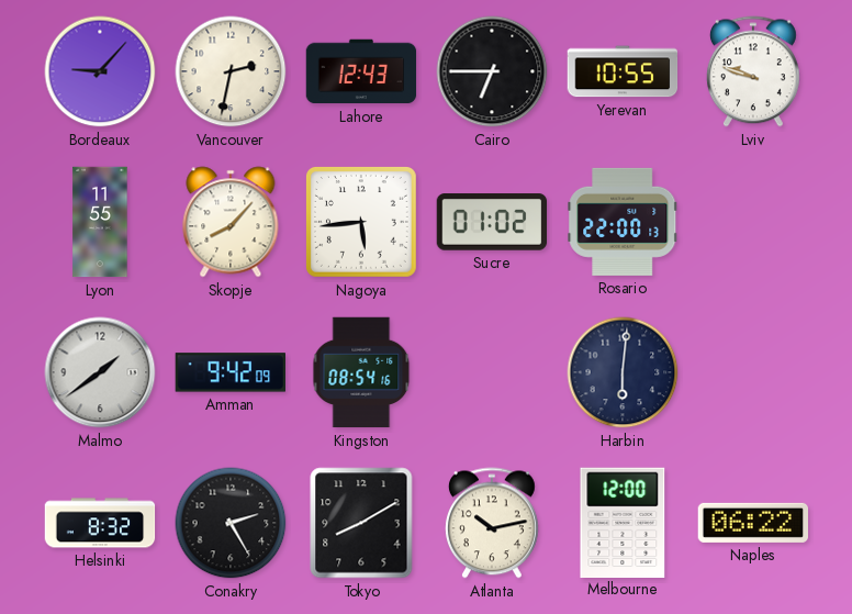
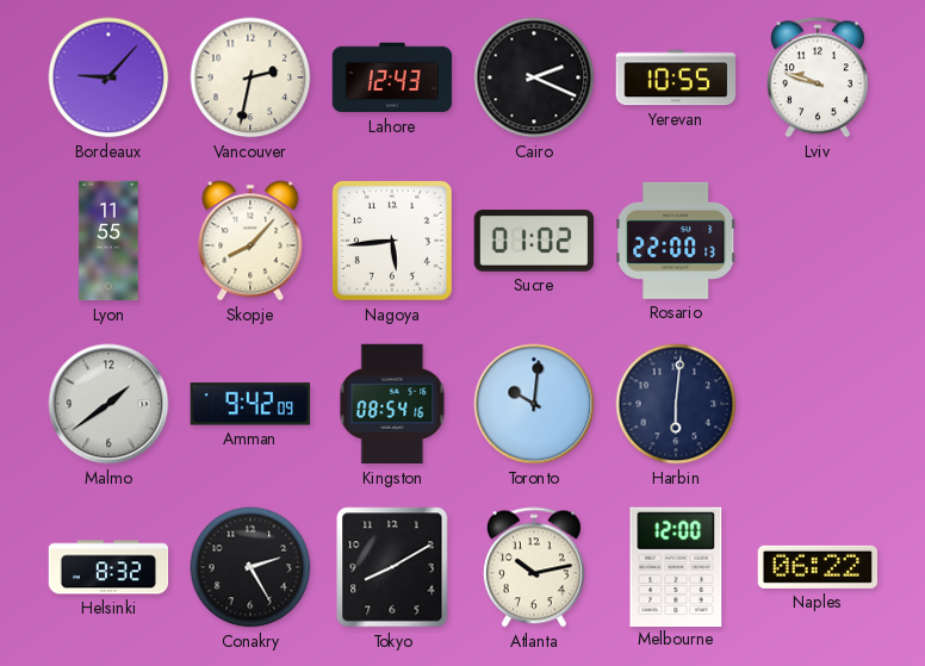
Cairo: 6:45 -> 2:19 (534, 77)
Toronto: none -> 10:01 (534, 404)
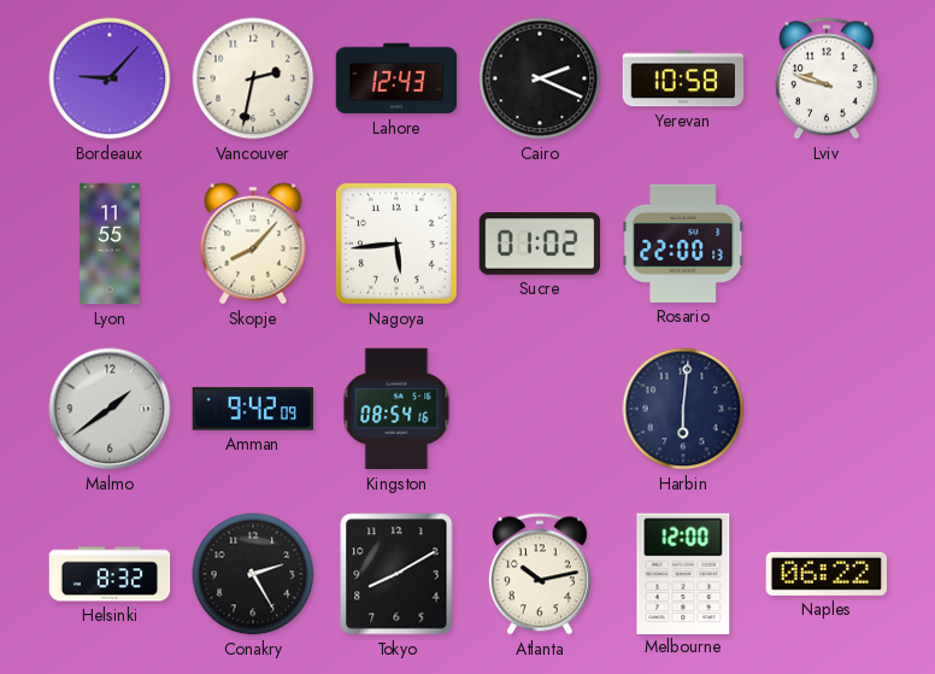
Yerevan: 10:55 -> 10:58 (683, 78)
Toronto: 10:01 -> none (534, 404)
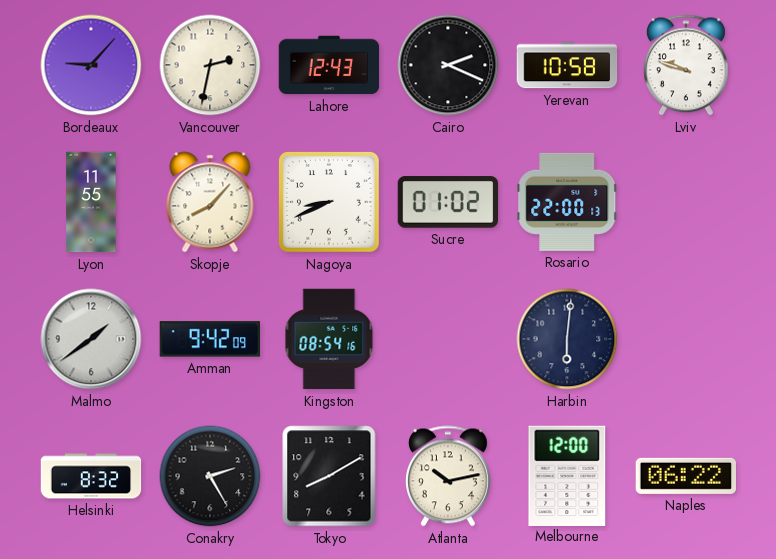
Nagoya: 5:44 -> 8:41 (329, 202)
